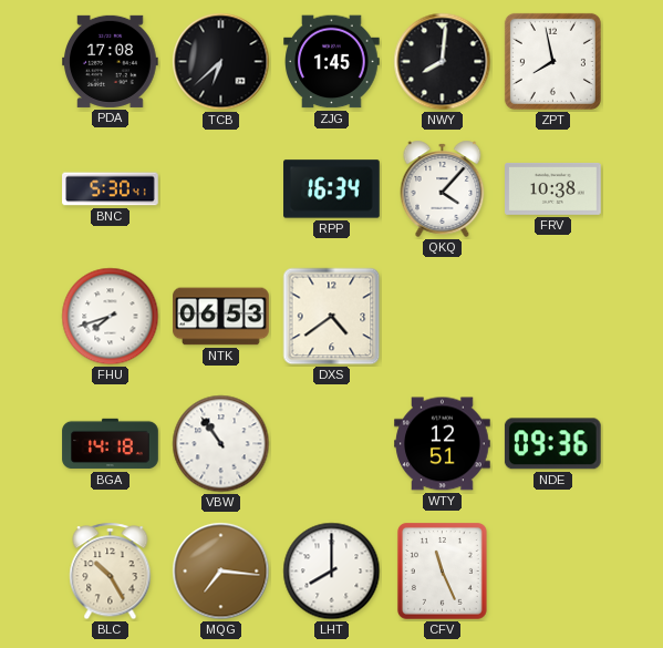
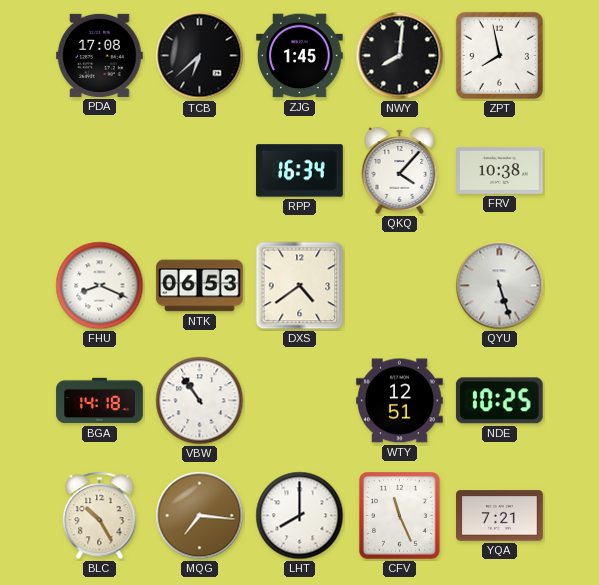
BNC: 5:30 -> none (111, 189)
FHU: 7:42 -> 8:19 (100, 286)
QYU: none -> 5:27 (500, 286)
NDE: 09:36 -> 10:25 (499, 401)
YQA: none -> 7:21 (500, 516)
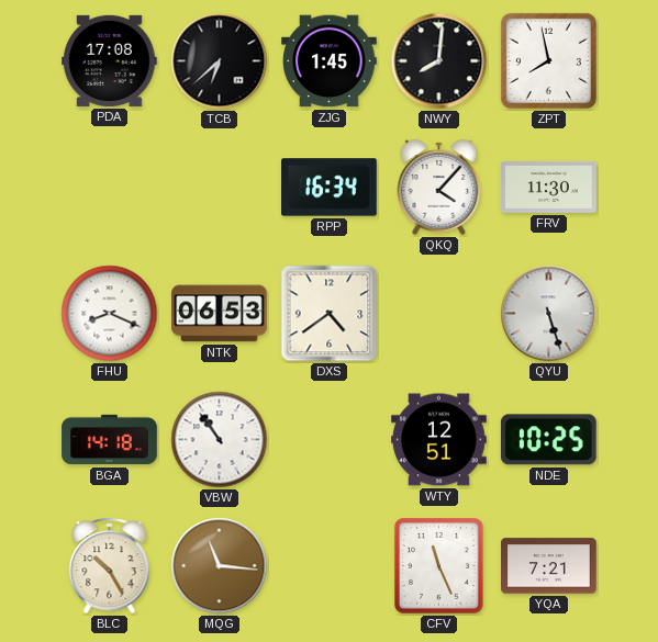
FRV: 10:38 -> 11:30 (549, 187)
MQG: 7:16 -> 11:16 (220, 566)
LHT: 8:00 -> none (300, 516)
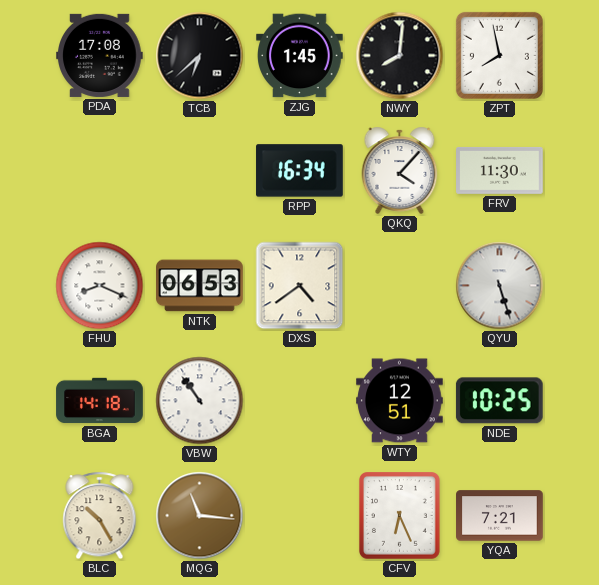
CFV: 11:26 -> 6:26 (400, 516)
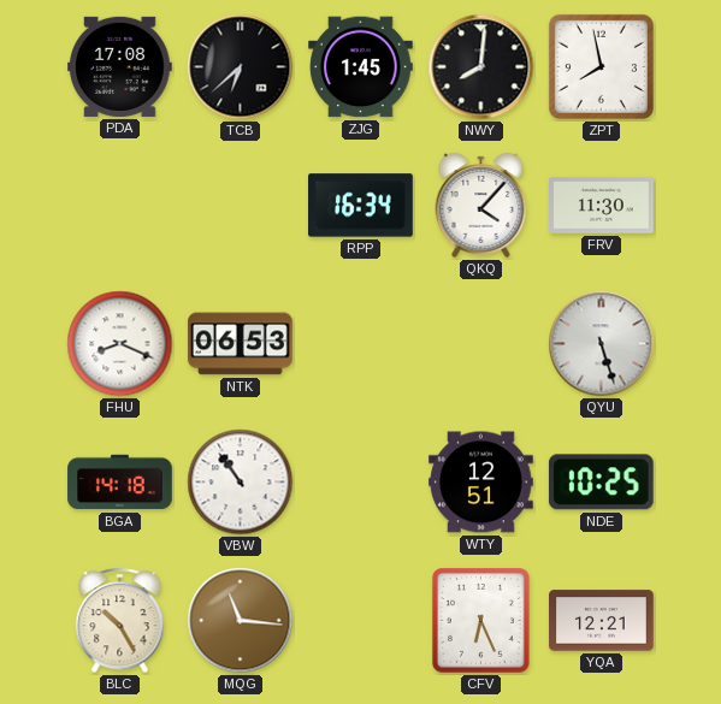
DXS: 4:39 -> none (300, 286)
YQA: 7:21 -> 12:21 (602, 621)
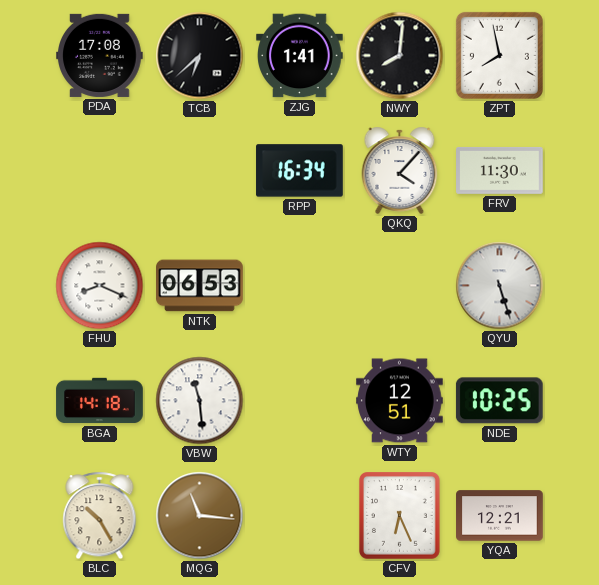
ZJG: 1:45 -> 1:41 (300, 56)
VBW: 10:54 -> 11:29 (200, 401)
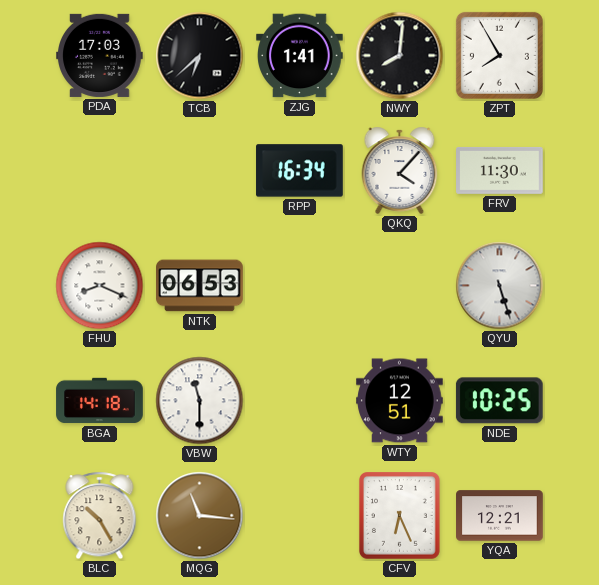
PDA: 17:08 -> 17:03 (100, 55)
ZPT: 7:58 -> 7:55 (499, 55)
VBW: 11:29 -> 11:30 (200, 401)
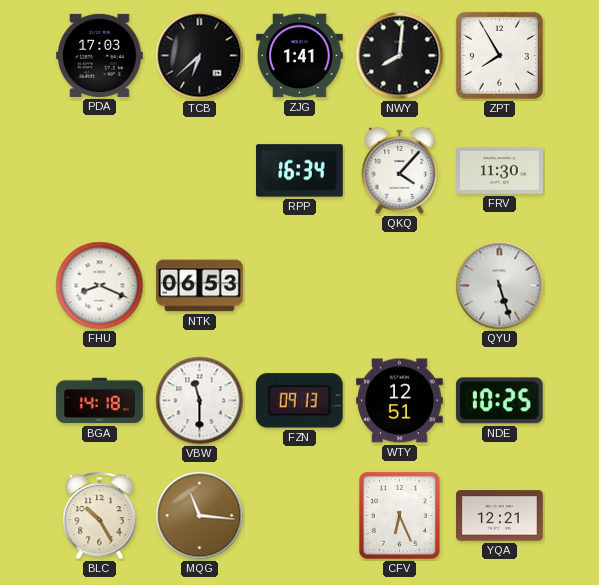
FZN: none -> 09:13 (299, 401)
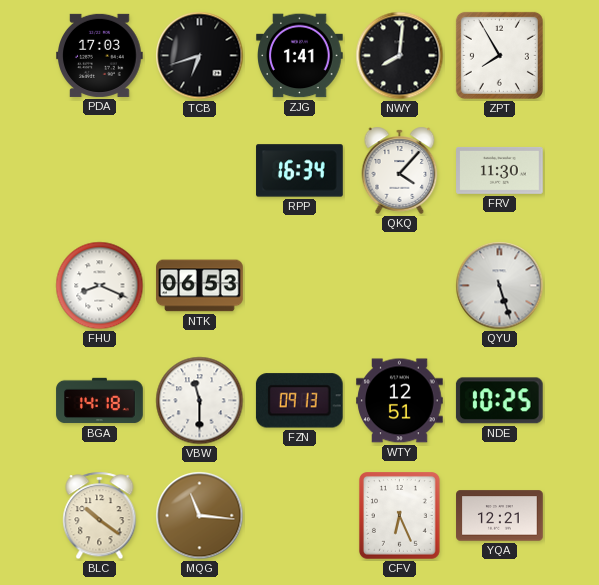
TCB: 6:38 -> 6:42 (200, 56)
BLC: 10:25 -> 10:21 (100, 516)
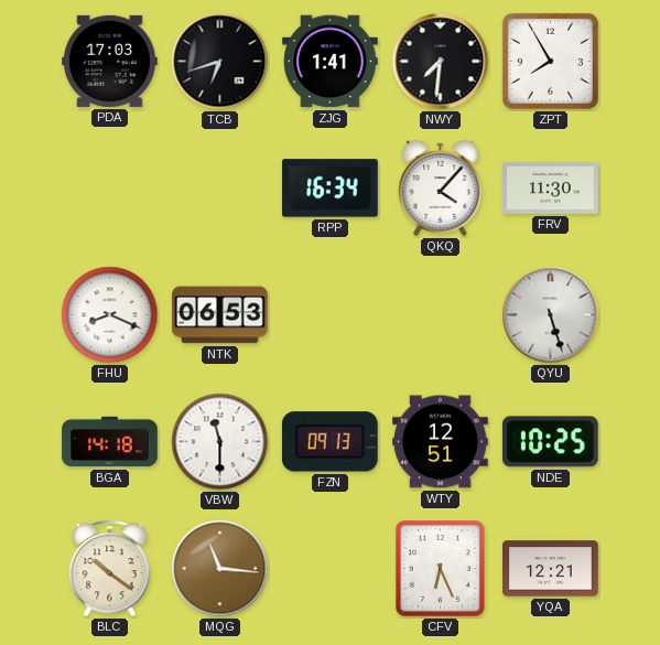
NWY: 8:01 -> 7:31 (441, 62)
